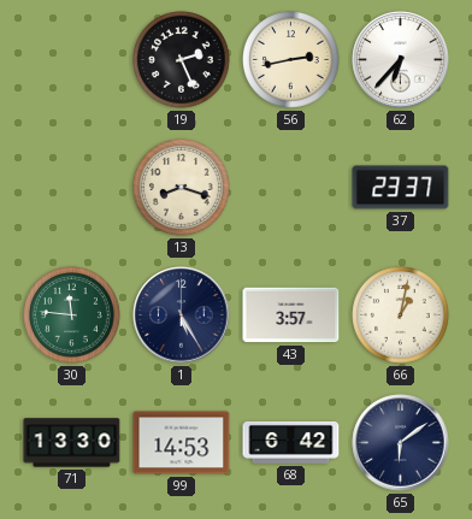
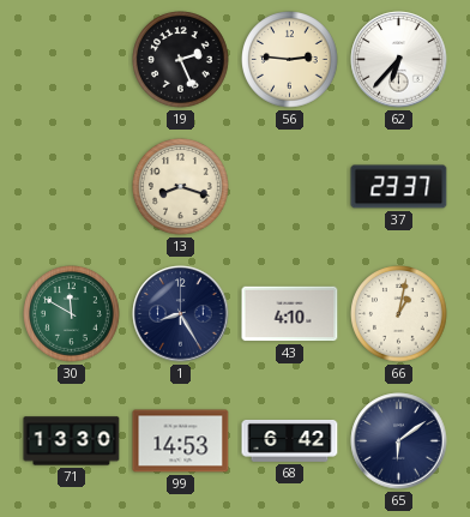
56: 2:43 -> 2:46 (290, 60)
30: 11:46 -> 11:50 (72, 314)
1: 5:25 -> 8:25 (181, 314)
43: 3:57 -> 4:10 (290, 314)
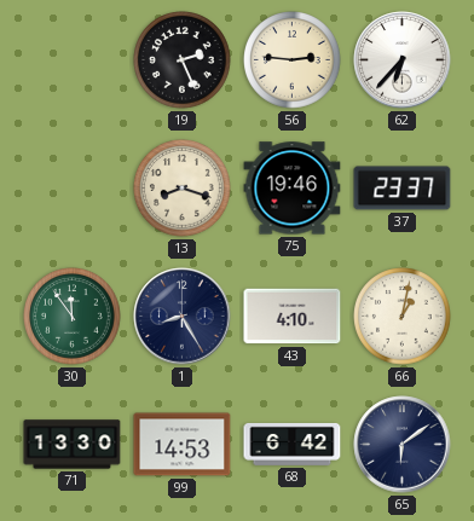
75: none -> 19:46 (293, 189)
30: 11:50 -> 11:54 (73, 317)
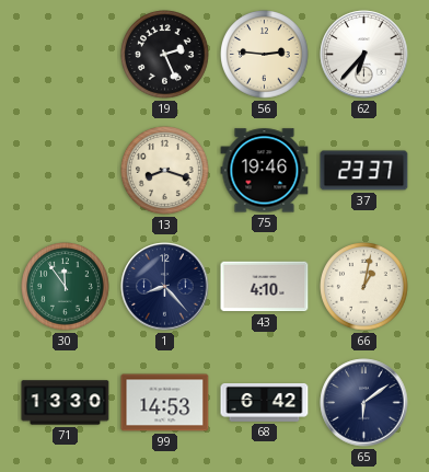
1: 8:25 -> 8:23 (165, 287)
